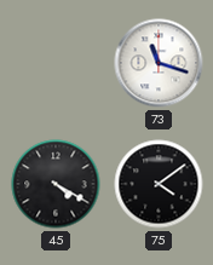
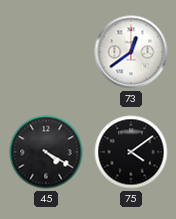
73: 11:18 -> 12:39 (131, 52)
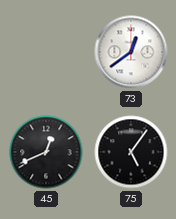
45: 4:20 -> 12:41 (46, 152)
75: 4:09 -> 5:06 (131, 152)
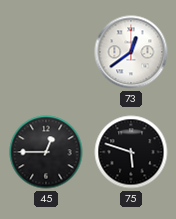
45: 12:41 -> 12:45 (46, 152)
75: 5:06 -> 5:48 (131, 152)
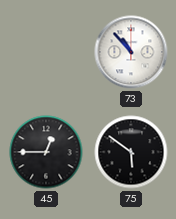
73: 12:39 -> 10:53 (131, 52)
75: 5:48 -> 5:51 (131, 152)
